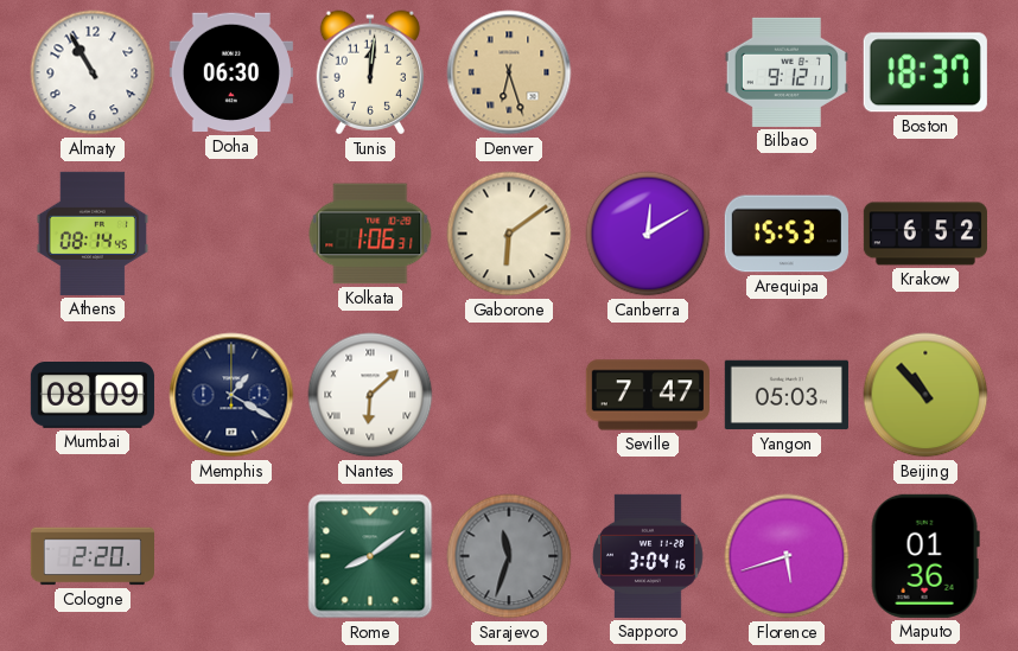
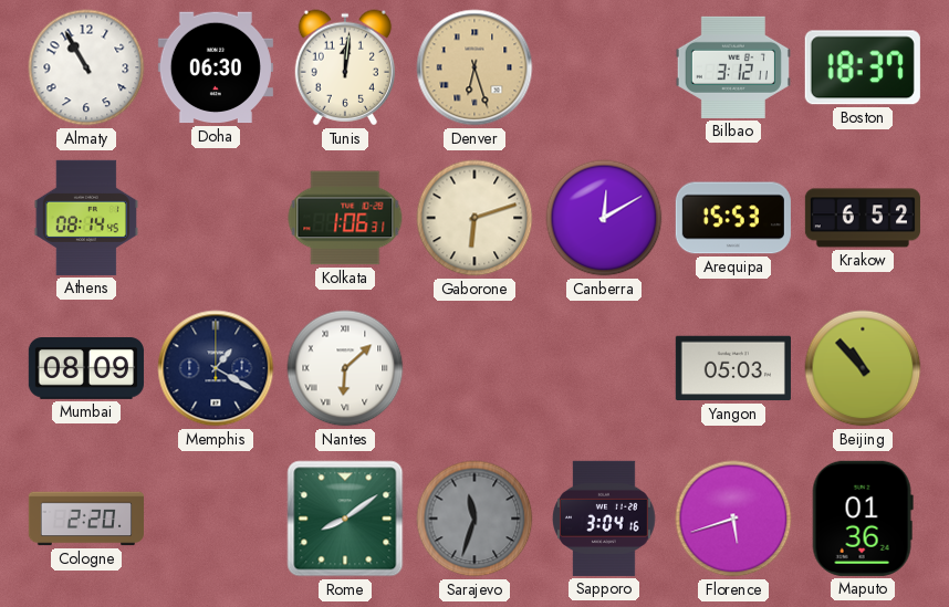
Bilbao: 9:12 -> 3:12 (733, 67)
Gaborone: 6:09 -> 6:12 (474, 218)
Seville: 7:47 -> none (648, 395)
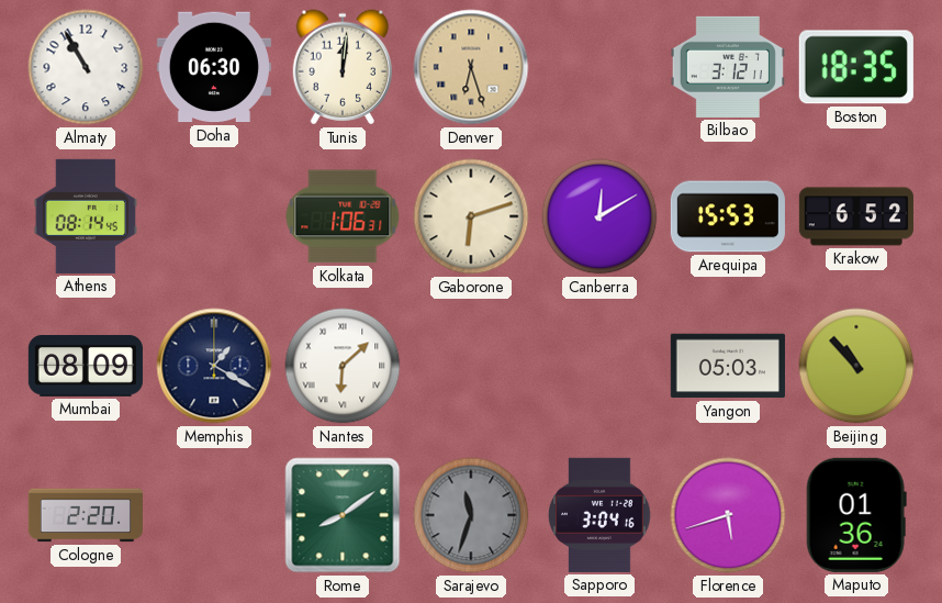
Boston: 18:37 -> 18:35 (856, 67)
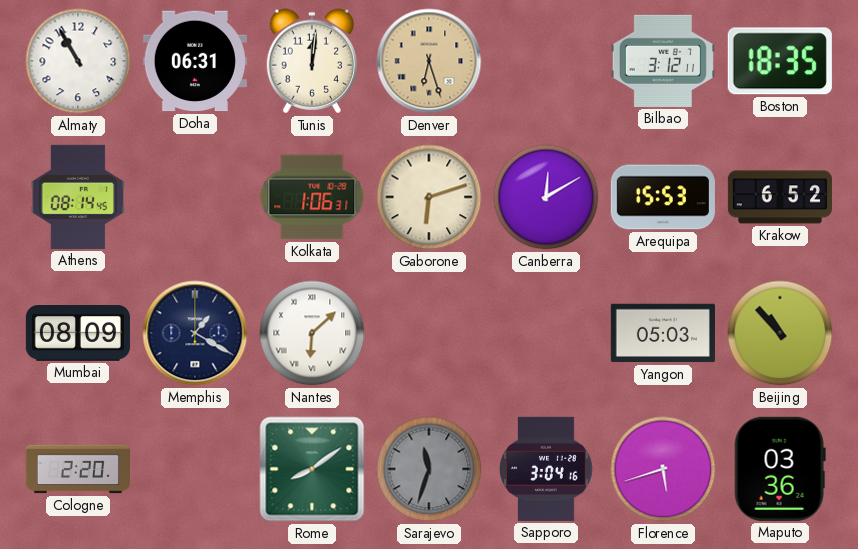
Doha: 06:30 -> 06:31 (195, 61)
Maputo: 01:36 -> 03:36 (780, 469)
